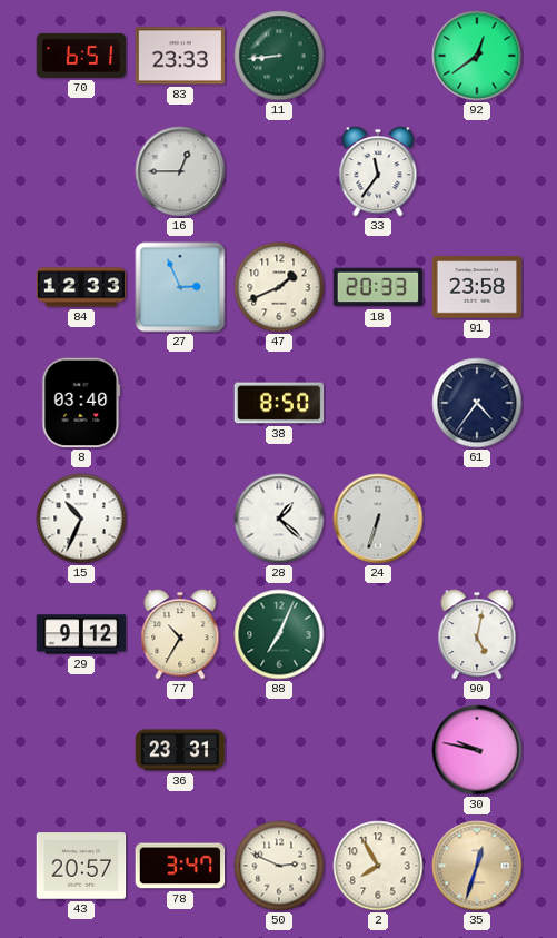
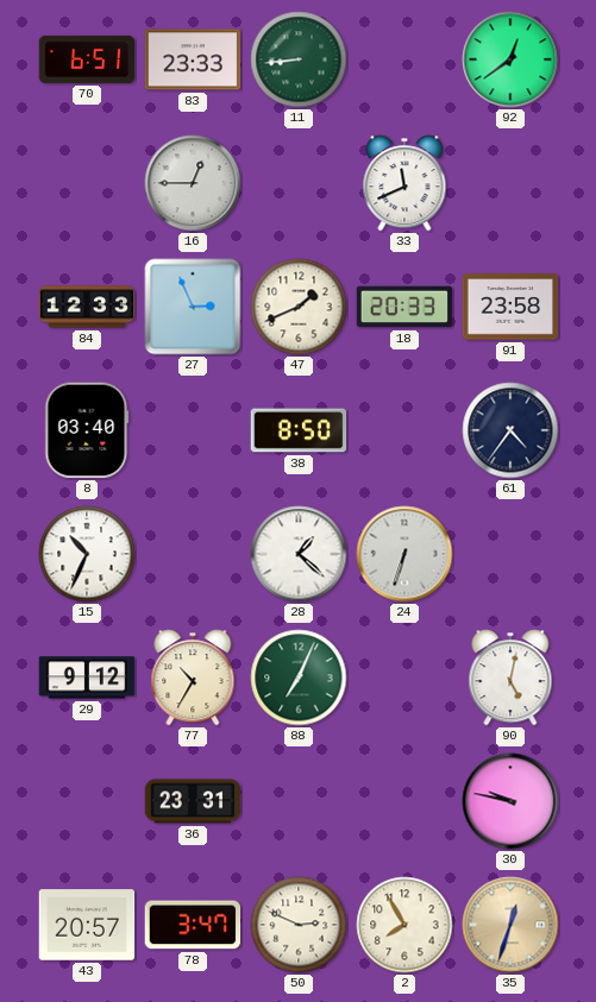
33: 11:36 -> 11:41 (404, 183)
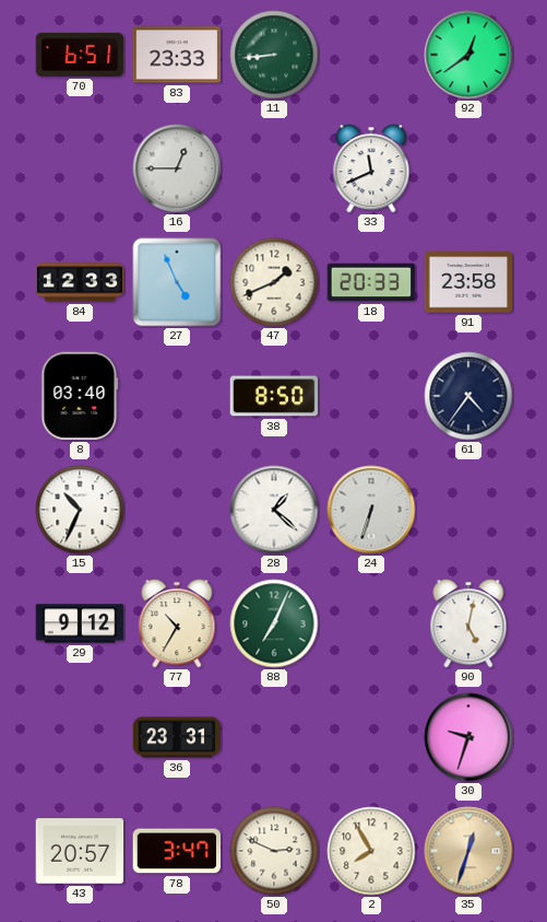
27: 2:56 -> 4:56 (177, 282)
30: 9:47 -> 9:33 (468, 737)
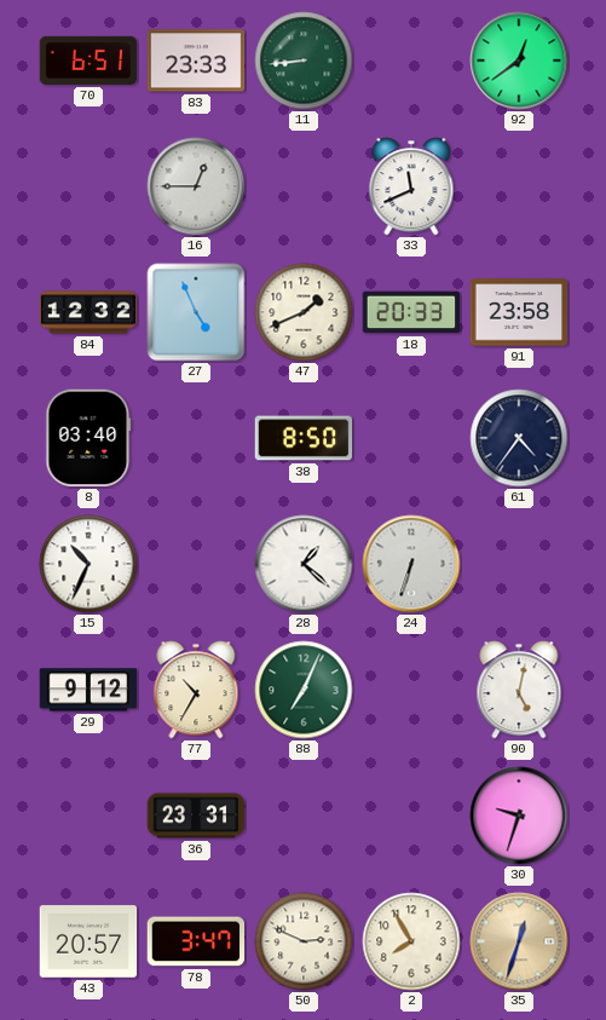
84: 12:33 -> 12:32 (88, 312)
